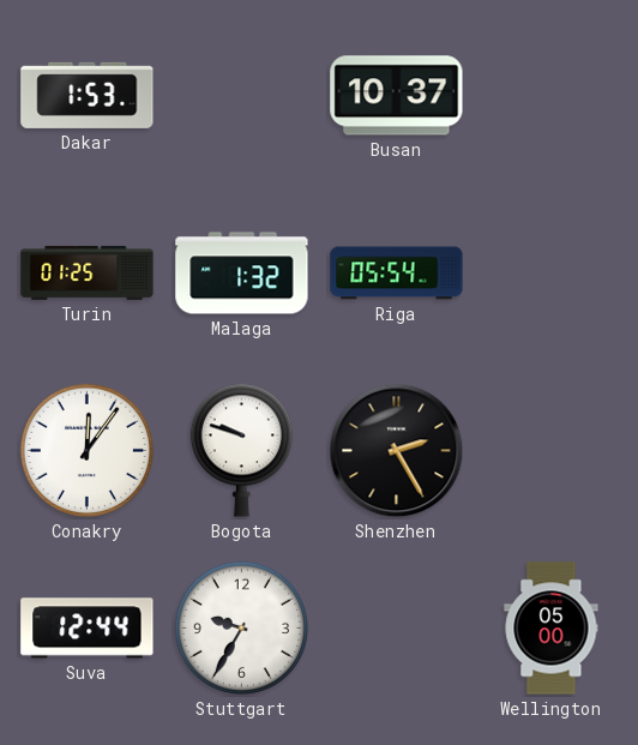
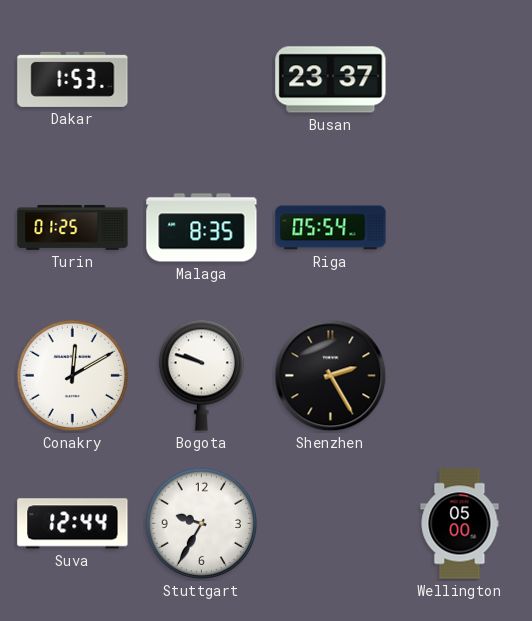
Busan: 10:37 -> 23:37 (331, 80)
Malaga: 1:32 -> 8:35 (202, 228)
Conakry: 12:06 -> 12:10 (72, 375)
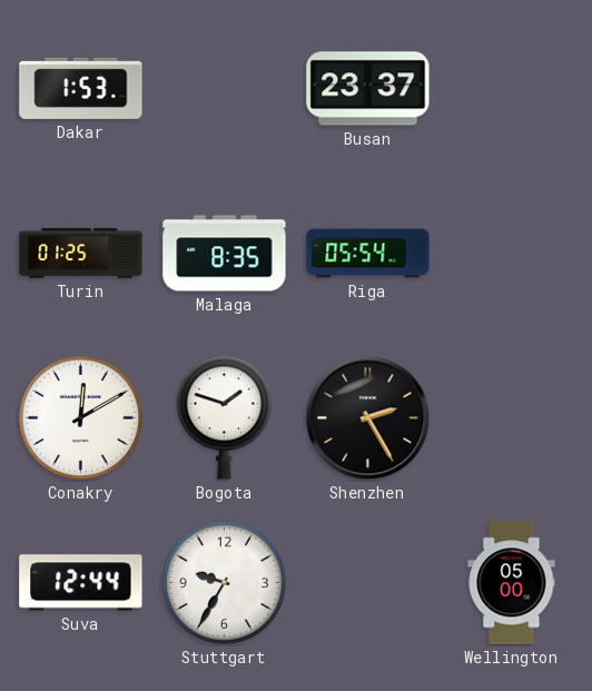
Bogota: 9:48 -> 1:48 (224, 417)
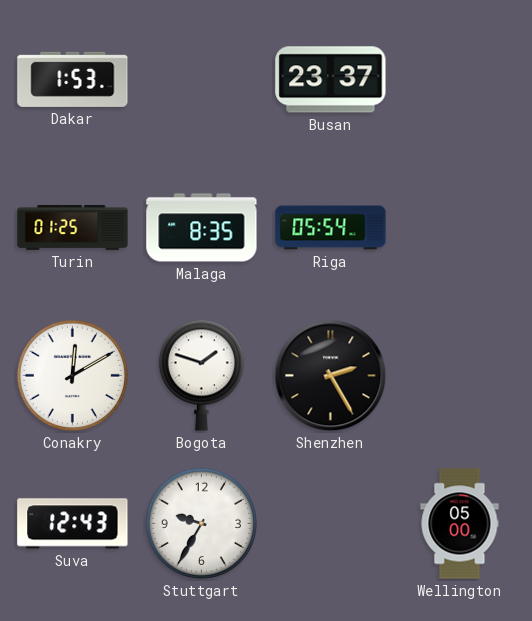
Suva: 12:44 -> 12:43 (73, 524)
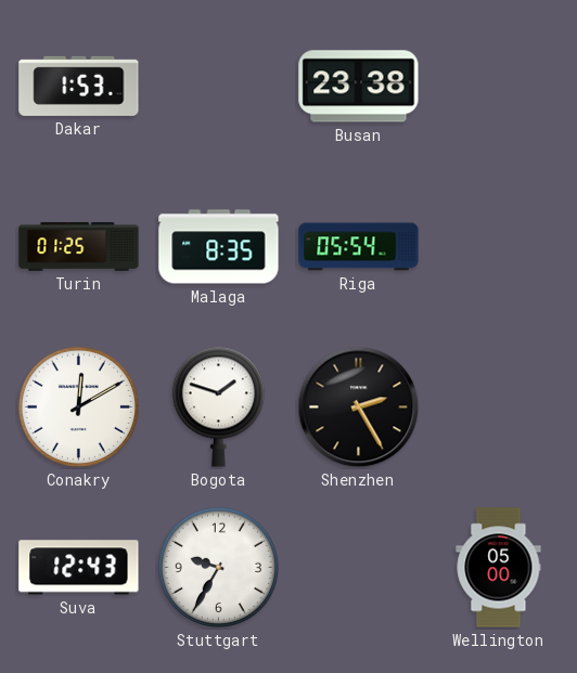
Busan: 23:37 -> 23:38 (359, 87)
